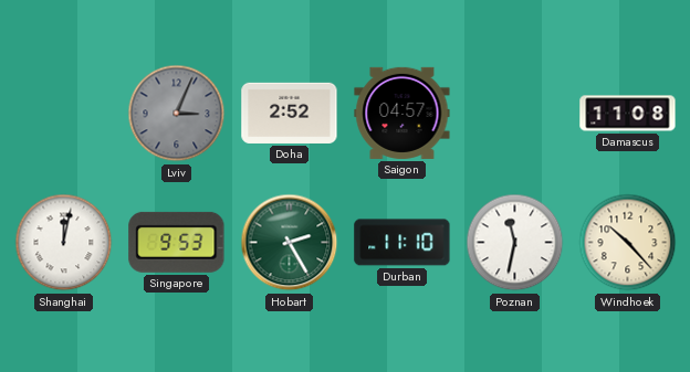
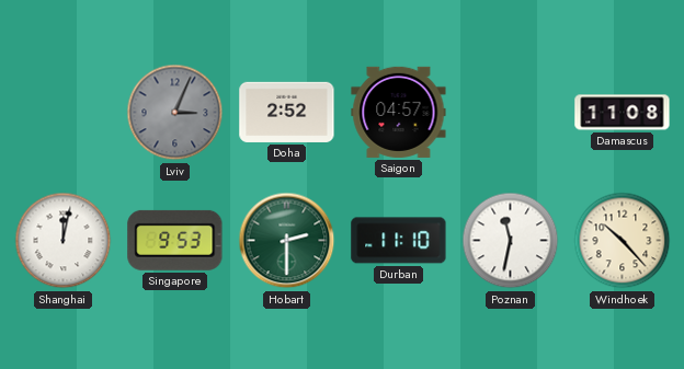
Hobart: 2:25 -> 2:30 (287, 241)
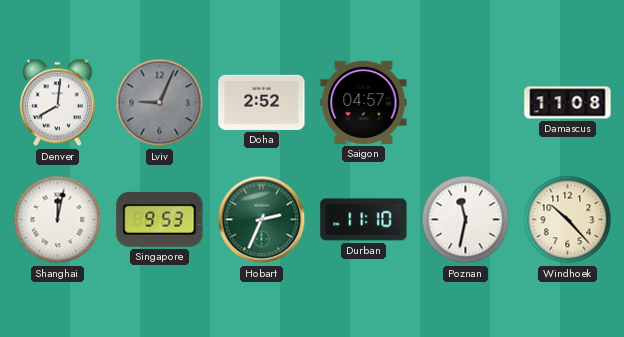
Denver: none -> 8:01 (57, 103)
Lviv: 3:04 -> 9:04 (160, 103)
Hobart: 2:30 -> 2:34 (262, 220)
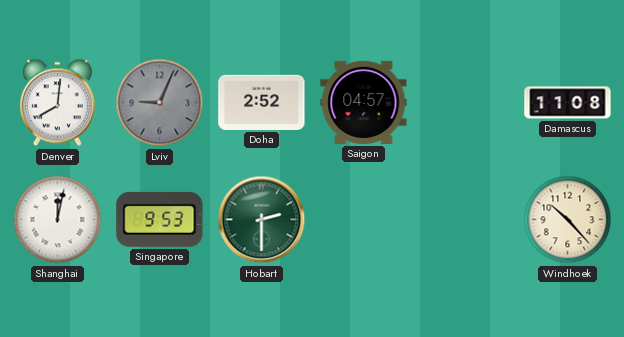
Hobart: 2:34 -> 2:30 (262, 220)
Durban: 11:10 -> none (364, 220)
Poznan: 11:32 -> none (466, 220)
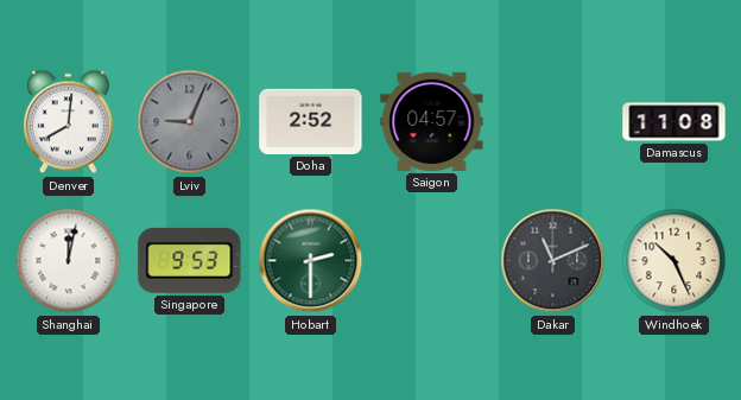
Dakar: none -> 11:11 (553, 261)
Windhoek: 10:23 -> 10:26 (674, 261)
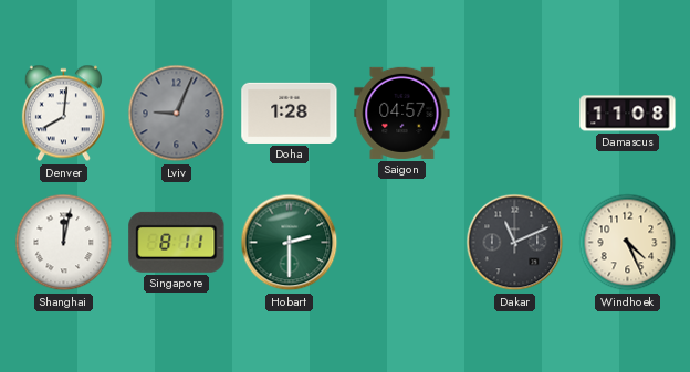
Doha: 2:52 -> 1:28 (290, 113)
Singapore: 9:53 -> 8:11 (177, 242)
Windhoek: 10:26 -> 4:26 (628, 243)
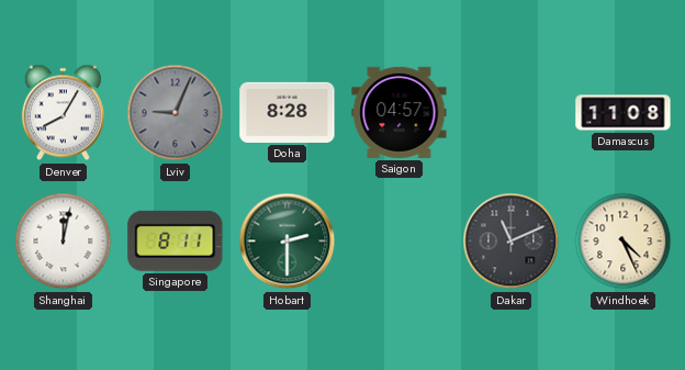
Denver: 8:01 -> 8:05 (63, 113)
Doha: 1:28 -> 8:28 (288, 112)
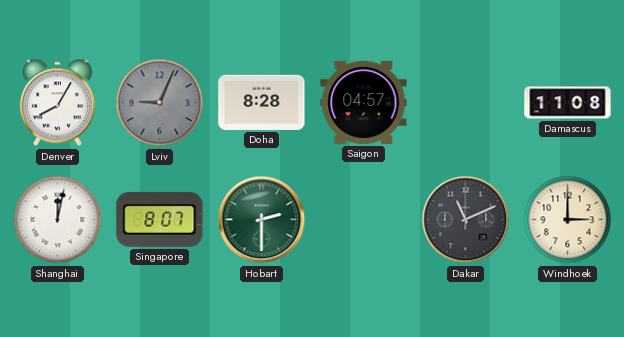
Singapore: 8:11 -> 8:07 (160, 219)
Windhoek: 4:26 -> 3:00 (568, 220)
